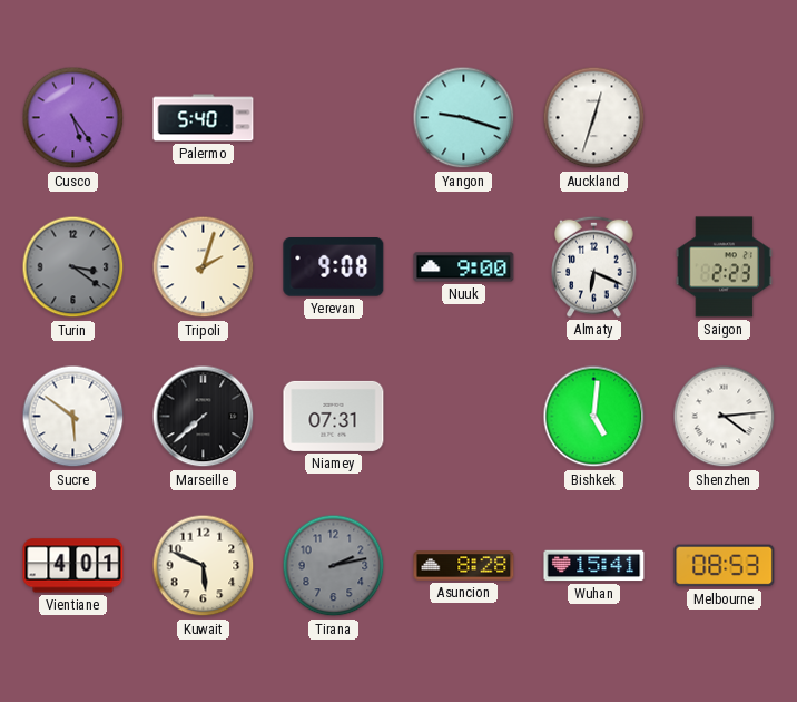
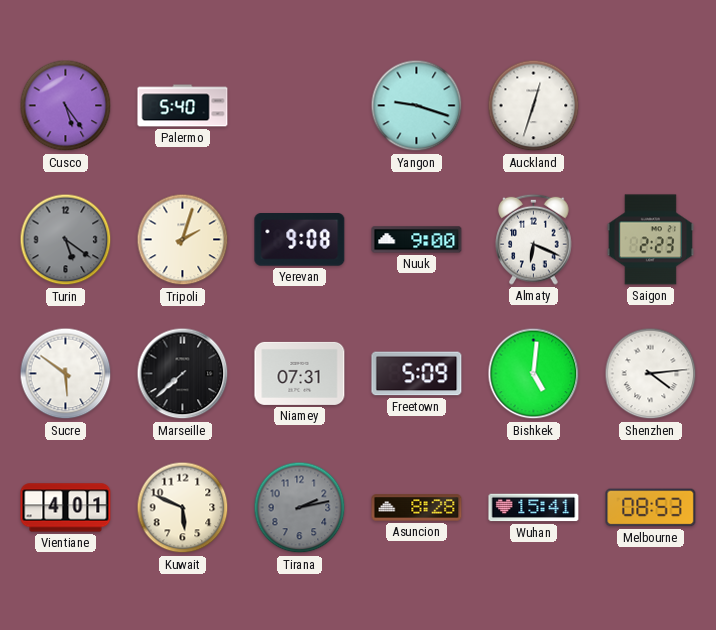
Turin: 3:21 -> 5:21 (66, 240)
Freetown: none -> 5:09 (417, 374)
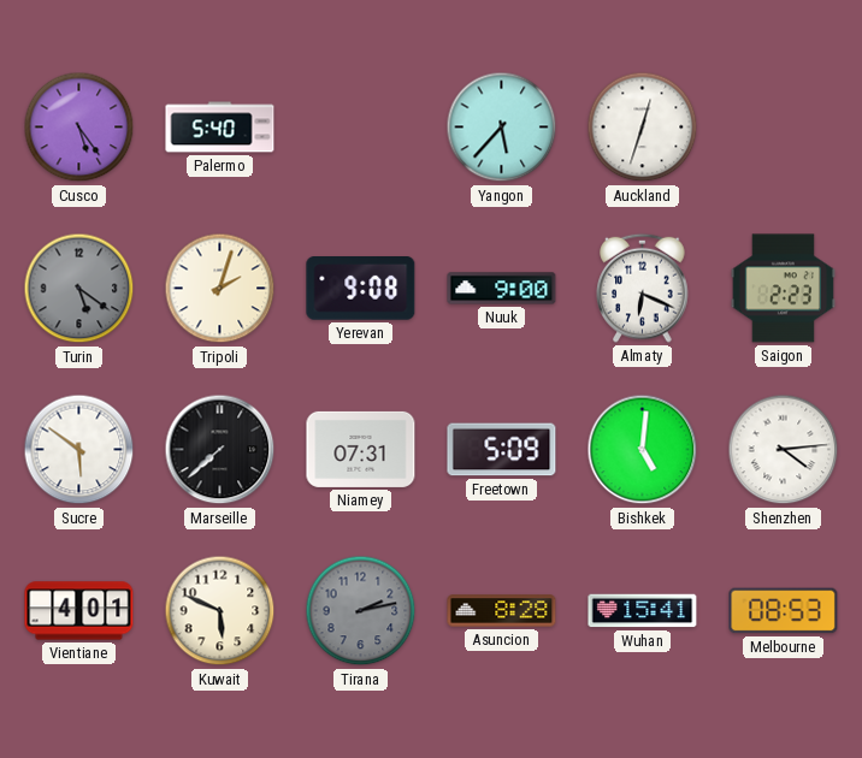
Yangon: 9:18 -> 5:37 (502, 128)
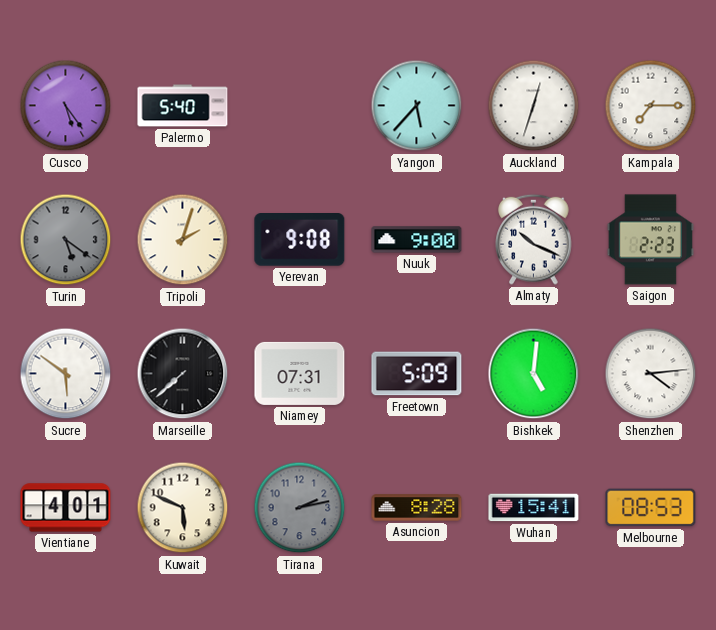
Kampala: none -> 7:15 (651, 106)
Almaty: 6:19 -> 10:19 (534, 239)
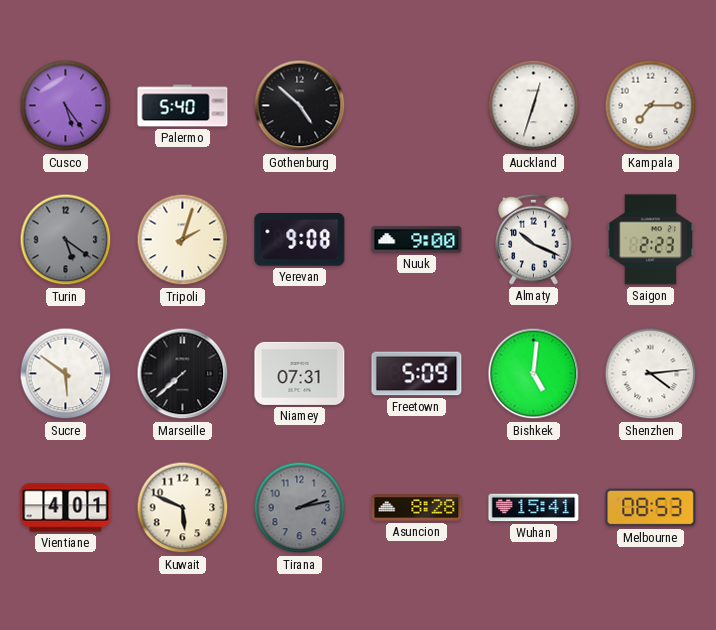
Gothenburg: none -> 4:52 (300, 106)
Yangon: 5:37 -> none (417, 106)
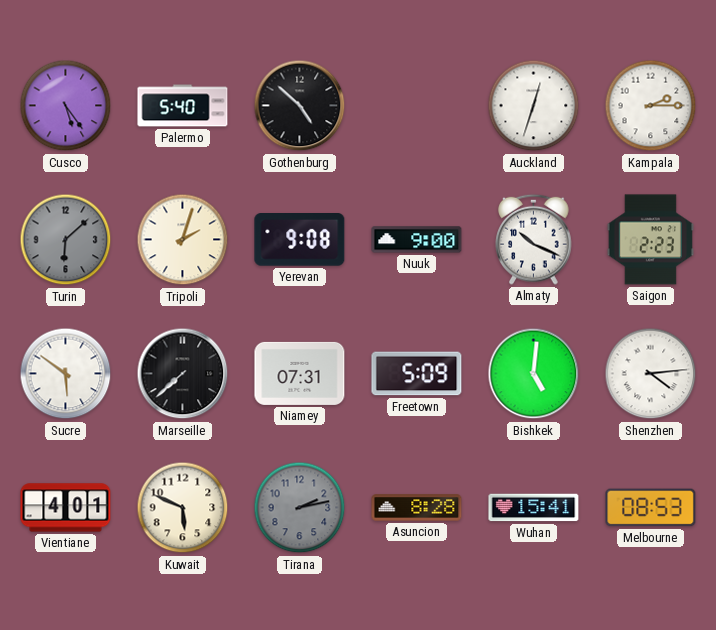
Kampala: 7:15 -> 2:15 (651, 106)
Turin: 5:21 -> 6:08 (66, 240)
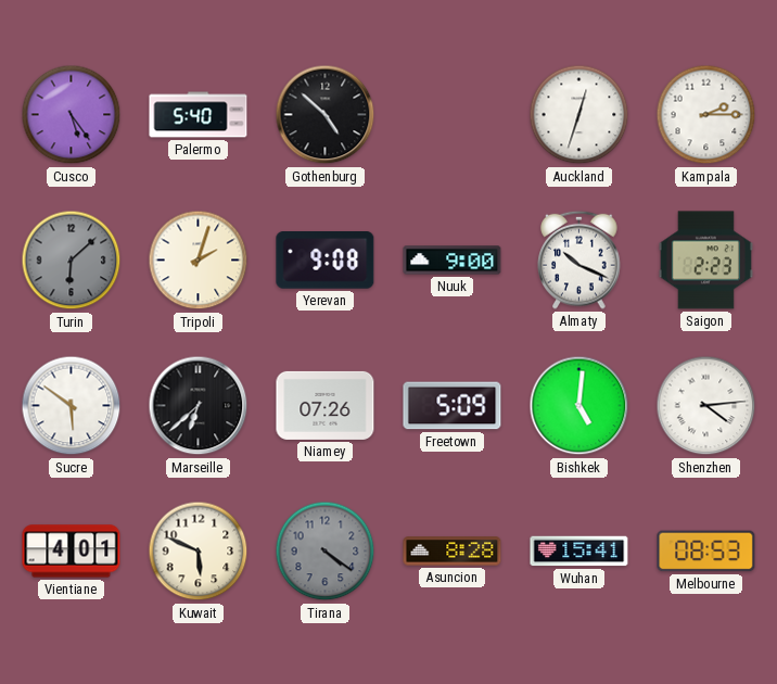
Marseille: 7:38 -> 6:38 (199, 406)
Niamey: 07:31 -> 07:26 (326, 405)
Tirana: 2:13 -> 4:21 (326, 552)
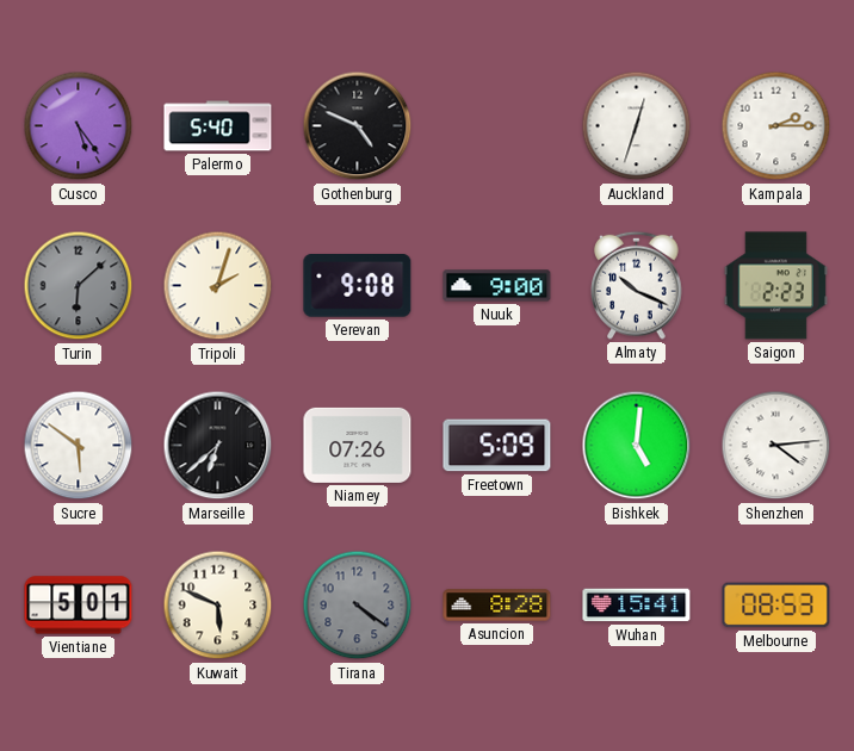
Gothenburg: 4:52 -> 4:49 (358, 126)
Vientiane: 4:01 -> 5:01 (79, 606)
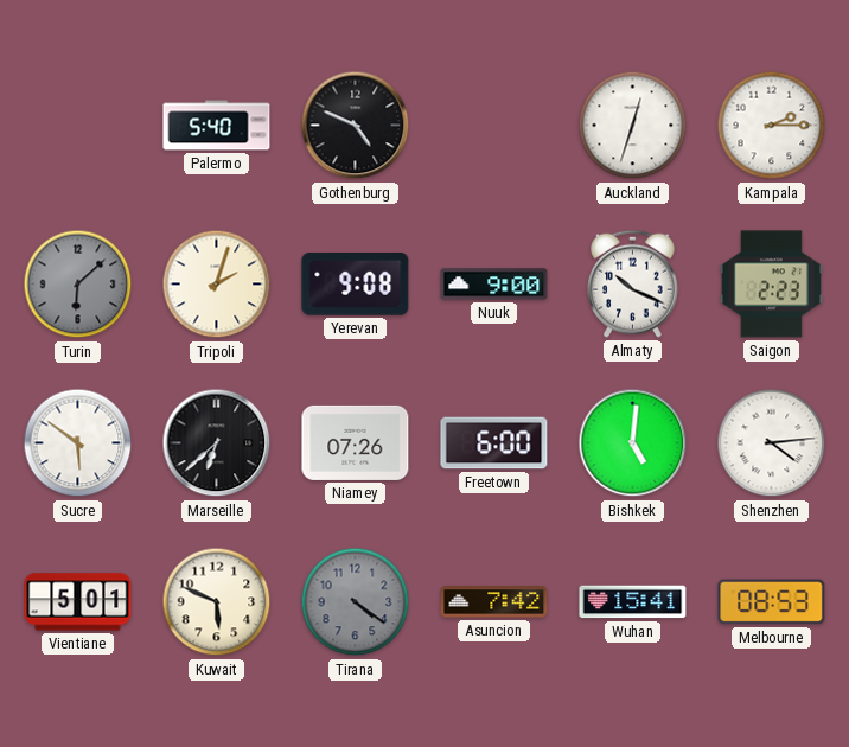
Cusco: 5:24 -> none (79, 126)
Freetown: 5:09 -> 6:00 (494, 443)
Asuncion: 8:28 -> 7:42 (494, 602)
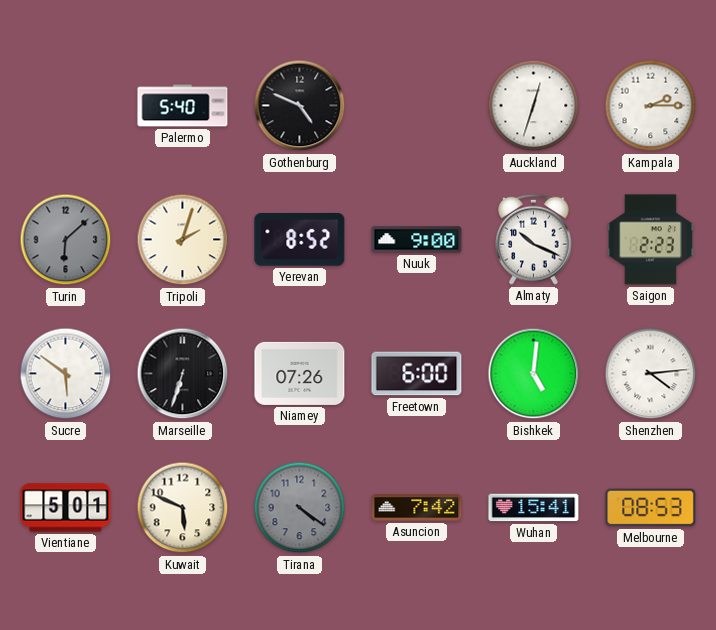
Yerevan: 9:08 -> 8:52 (300, 240)
Marseille: 6:38 -> 6:33 (183, 374)
